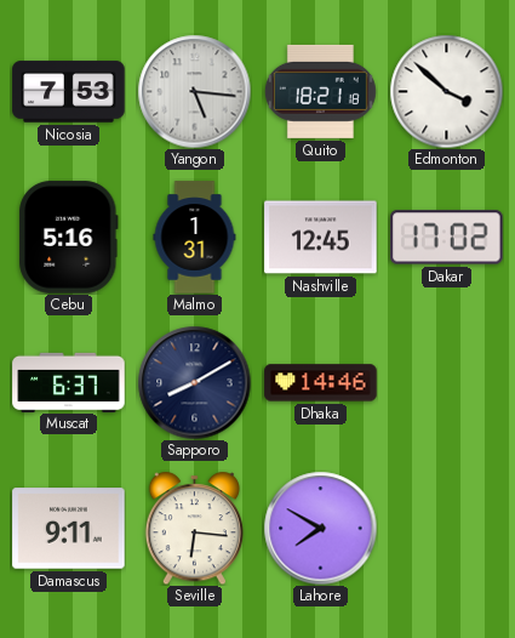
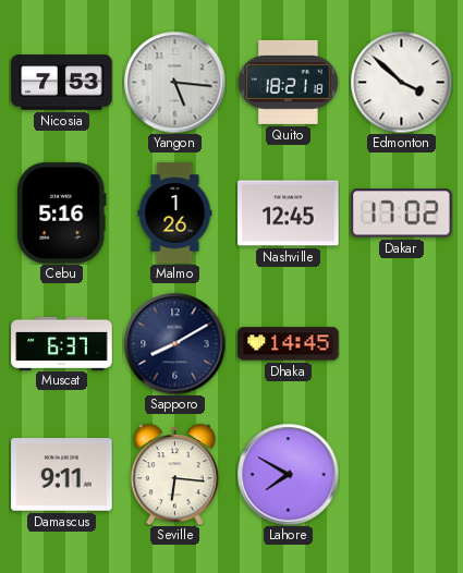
Malmo: 1:31 -> 1:26 (175, 214)
Dhaka: 14:46 -> 14:45 (289, 344)
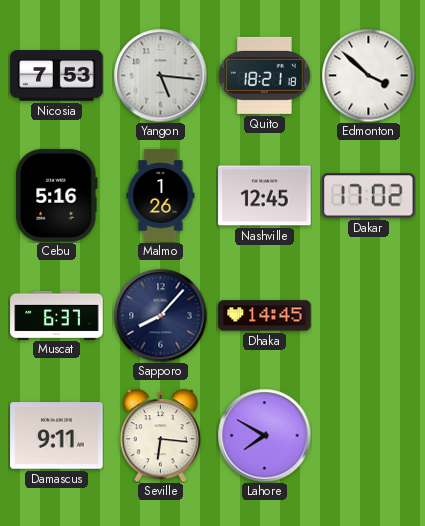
Sapporo: 8:10 -> 8:07 (160, 315)
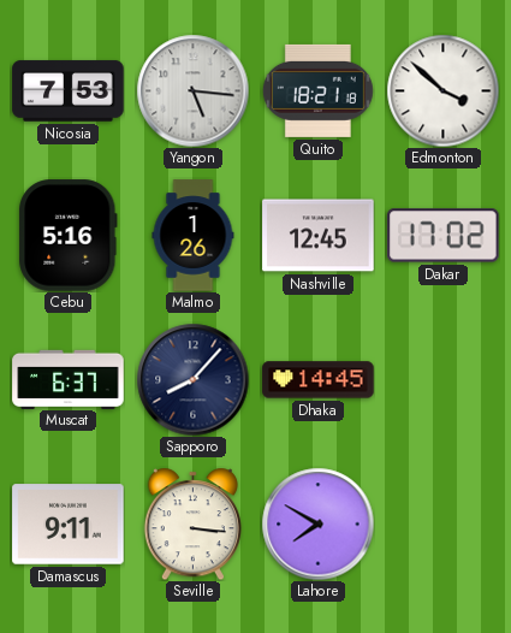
Seville: 6:16 -> 3:16 (192, 523)
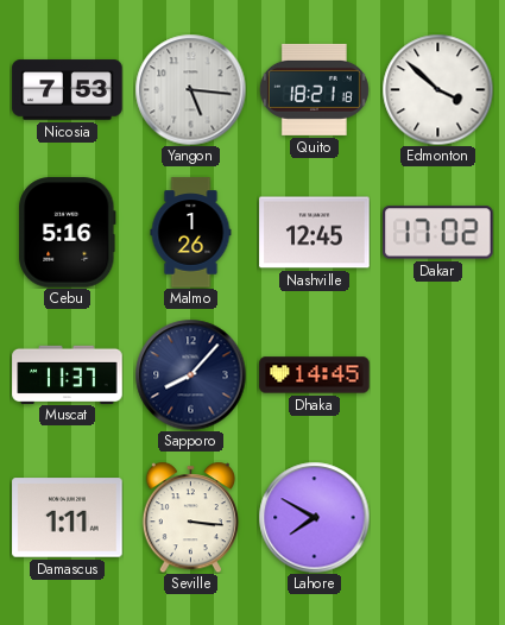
Muscat: 6:37 -> 11:37 (68, 374)
Damascus: 9:11 -> 1:11 (68, 518)
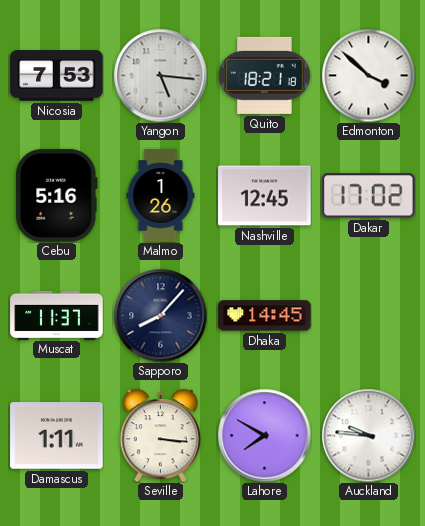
Auckland: none -> 9:46 (368, 435)
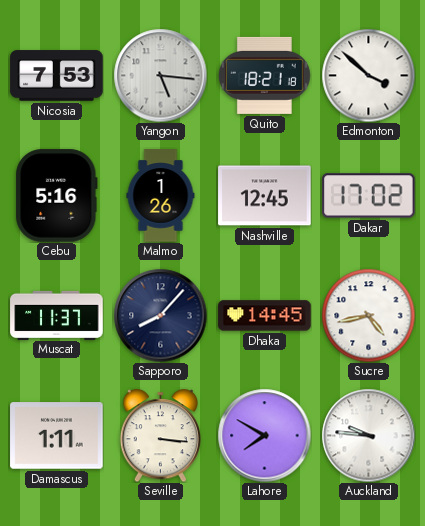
Sucre: none -> 4:43 (368, 315)
